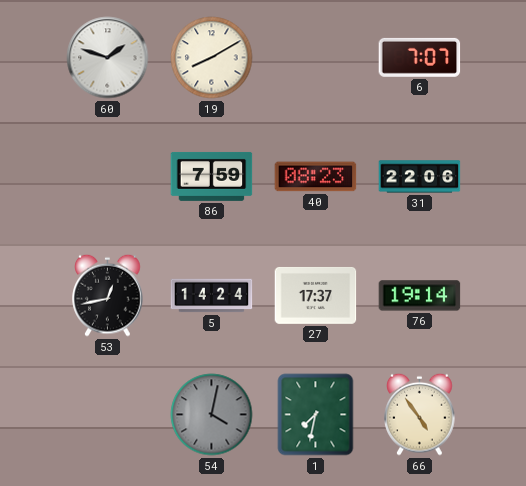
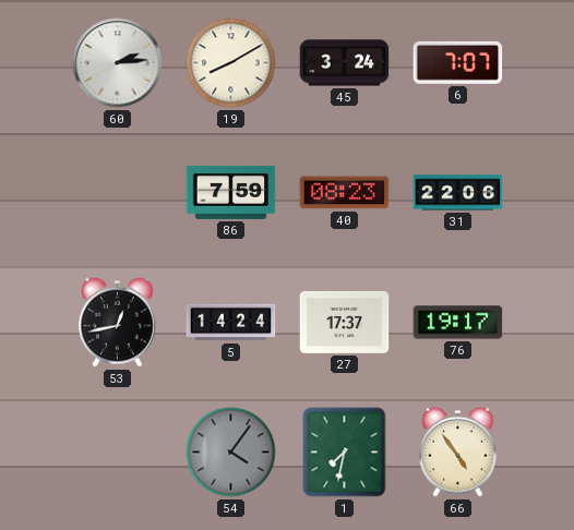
60: 1:48 -> 2:14 (118, 63)
45: none -> 3:24 (345, 63)
76: 19:14 -> 19:17 (458, 323)
54: 4:02 -> 4:06 (231, 453)
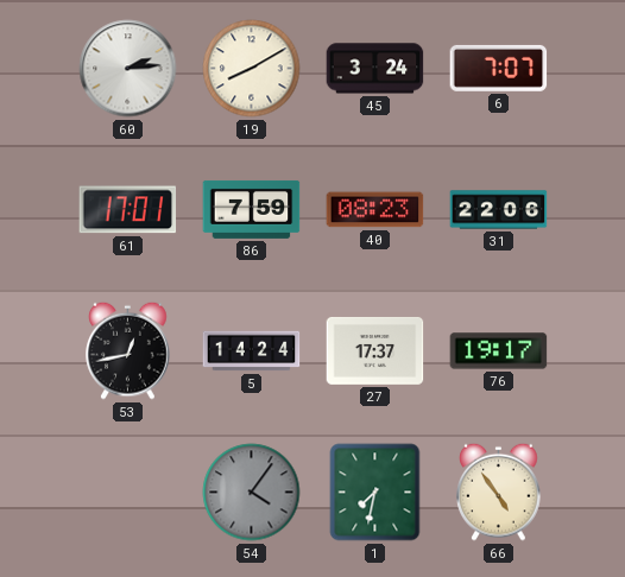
61: none -> 17:01 (128, 210)
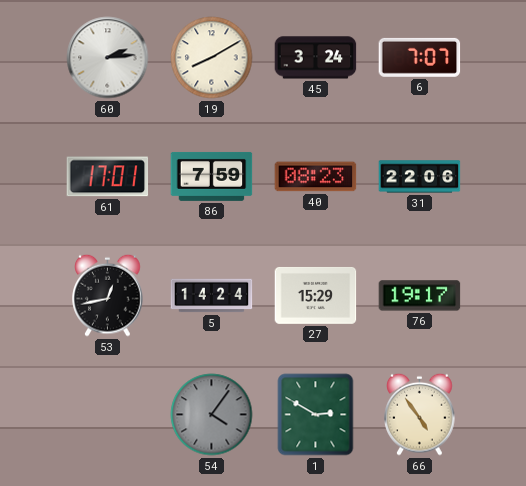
27: 17:37 -> 15:29 (316, 295)
1: 7:32 -> 2:50 (316, 415)
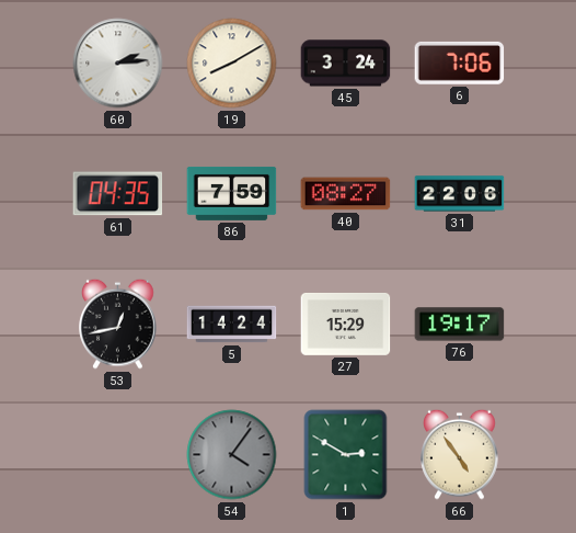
6: 7:07 -> 7:06 (460, 63)
61: 17:01 -> 04:35 (118, 194)
40: 08:23 -> 08:27 (346, 194)
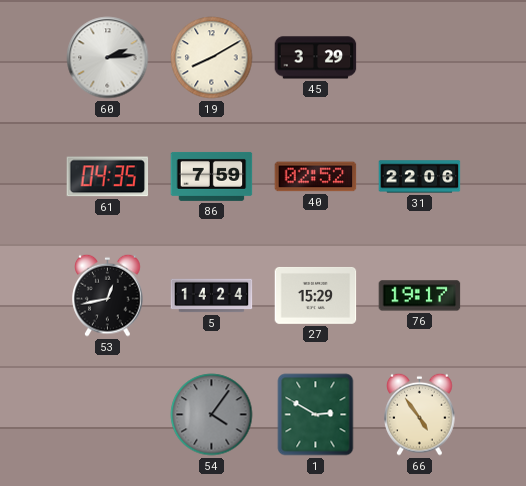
45: 3:24 -> 3:29 (316, 58)
6: 7:06 -> none (460, 63)
40: 08:27 -> 02:52 (316, 177)
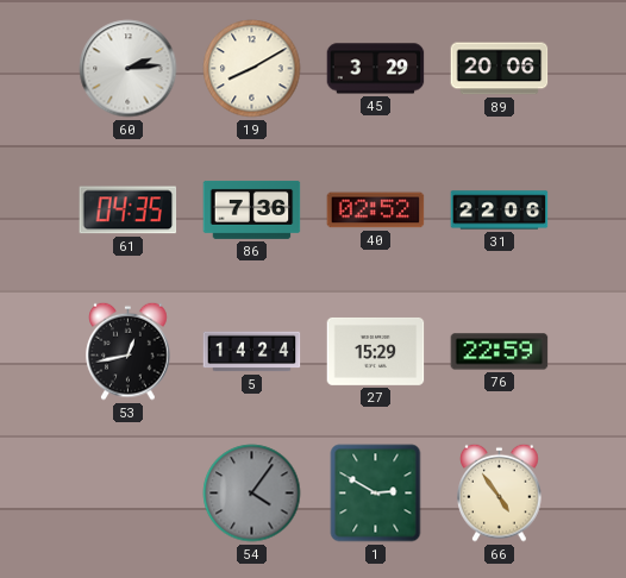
89: none -> 20:06 (500, 69)
86: 7:59 -> 7:36 (252, 209)
76: 19:17 -> 22:59 (500, 352)
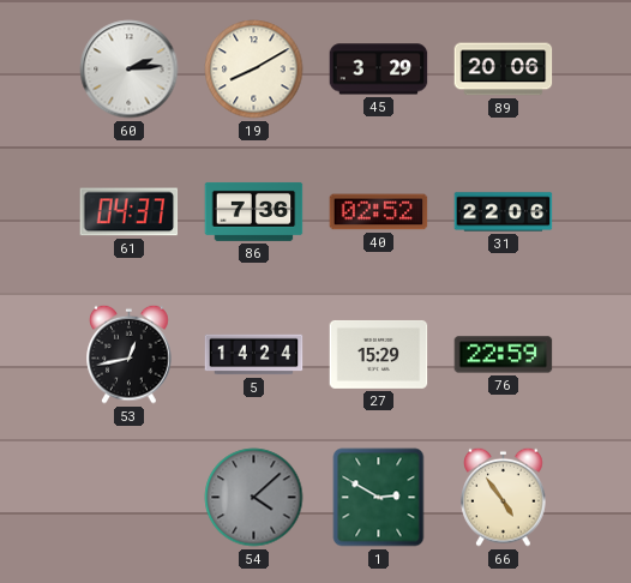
61: 04:35 -> 04:37 (130, 212)
54: 4:06 -> 4:08 (254, 498)
